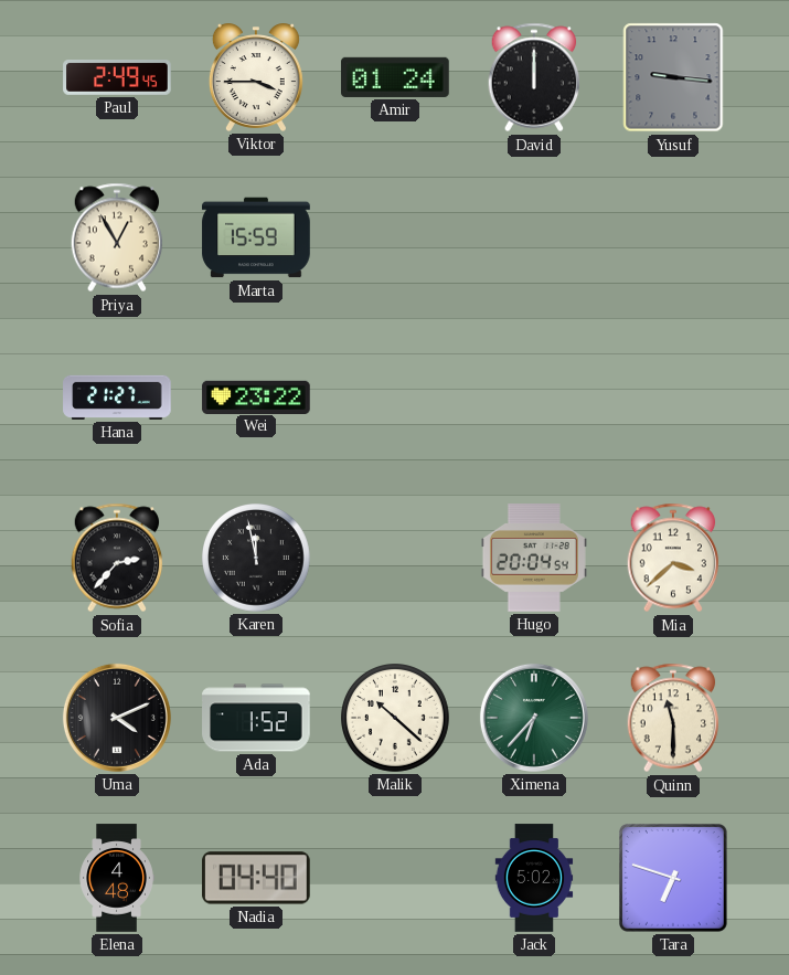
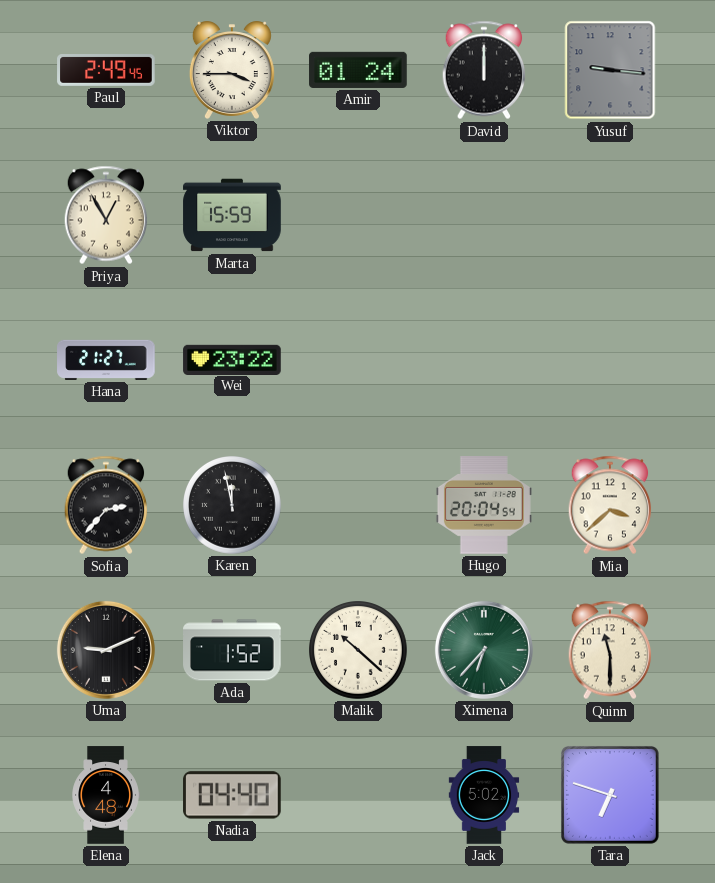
Uma: 4:11 -> 9:11 (106, 650)
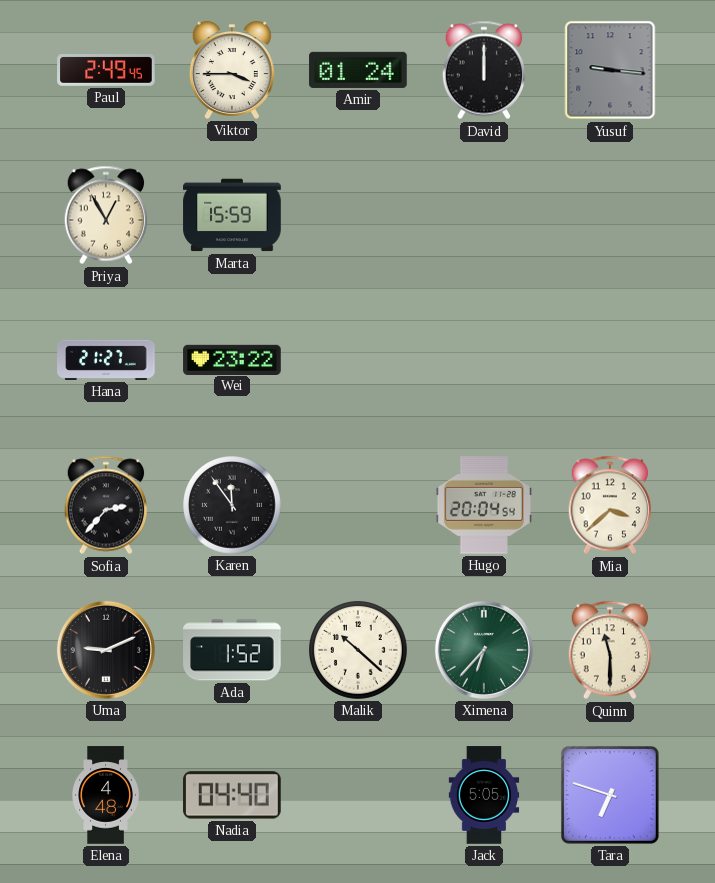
Karen: 11:58 -> 11:54 (233, 506)
Jack: 5:02 -> 5:05 (484, 795)
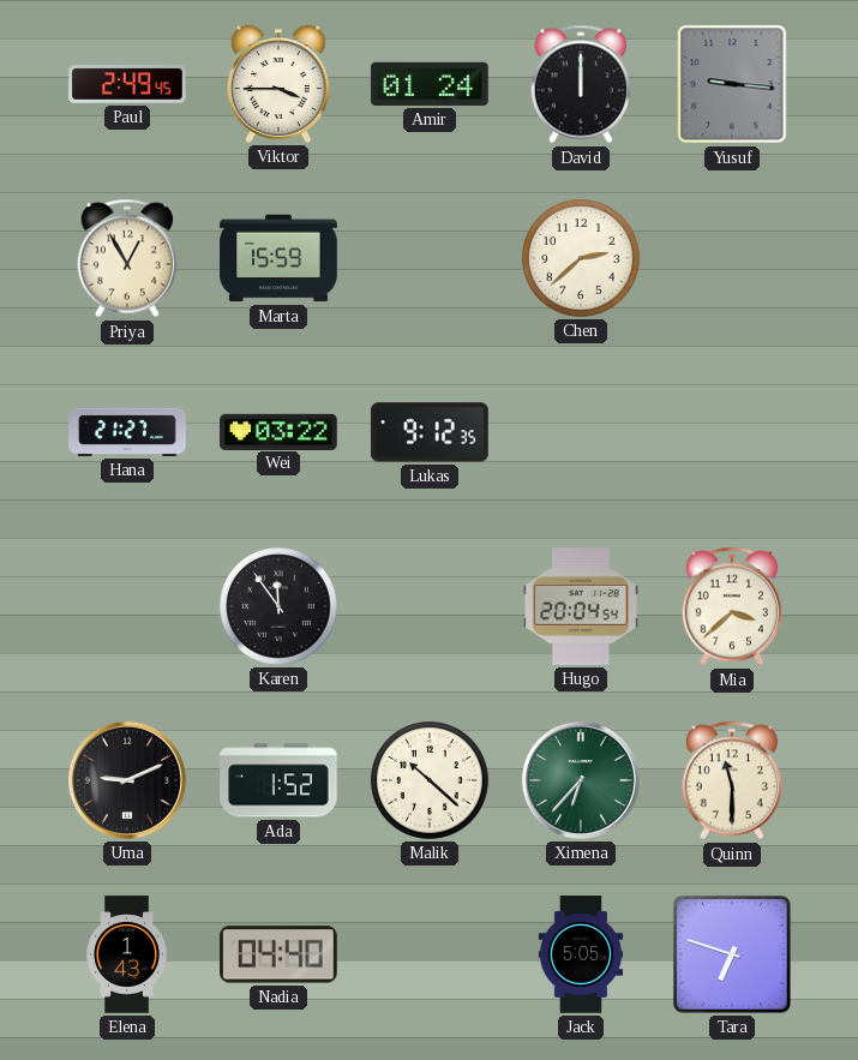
Chen: none -> 2:38 (582, 259)
Wei: 23:22 -> 03:22 (278, 431)
Lukas: none -> 9:12 (430, 432)
Sofia: 2:37 -> none (106, 505)
Elena: 4:48 -> 1:43 (127, 954)
